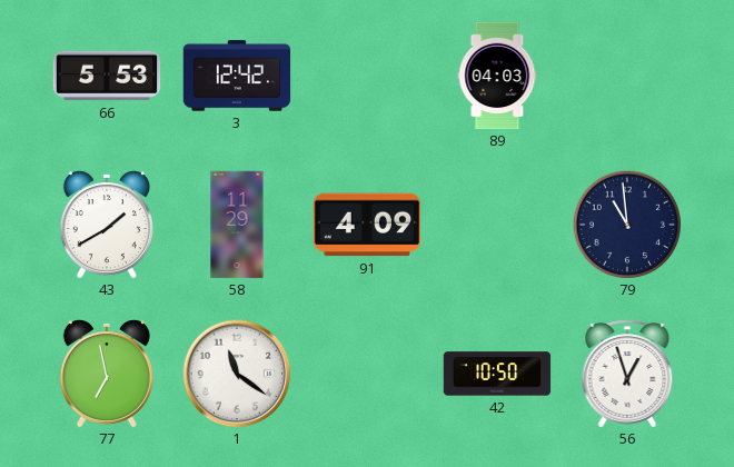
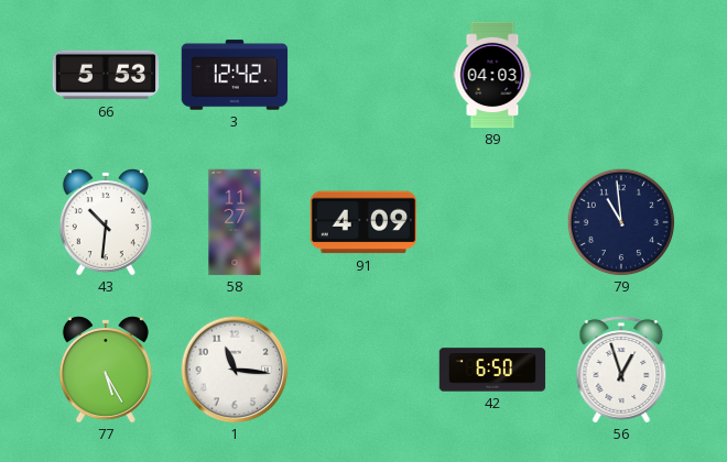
43: 1:40 -> 10:31 (106, 222)
58: 11:29 -> 11:27 (235, 222)
77: 6:58 -> 5:25 (106, 370)
1: 11:21 -> 11:16 (235, 370)
42: 10:50 -> 6:50 (492, 370)
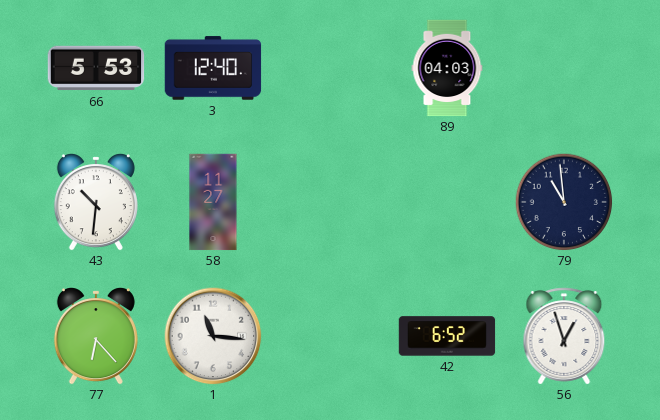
3: 12:42 -> 12:40 (213, 68)
91: 4:09 -> none (363, 222)
77: 5:25 -> 6:23 (96, 336)
42: 6:50 -> 6:52 (447, 336)
